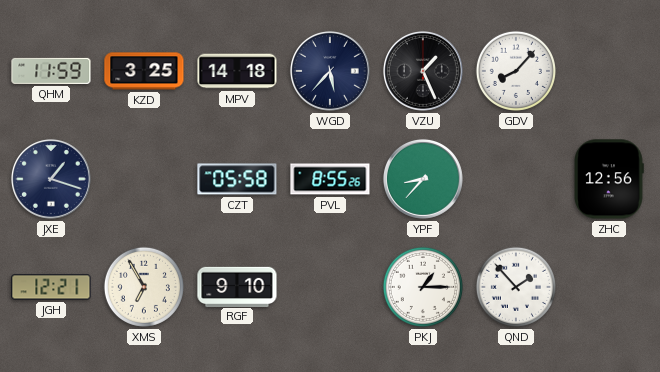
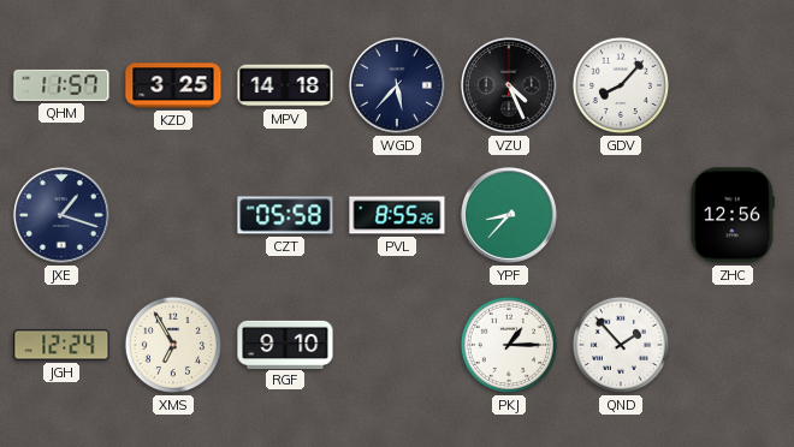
QHM: 11:59 -> 11:57 (61, 85)
VZU: 1:26 -> 4:26 (509, 85)
JGH: 12:21 -> 12:24 (61, 345)
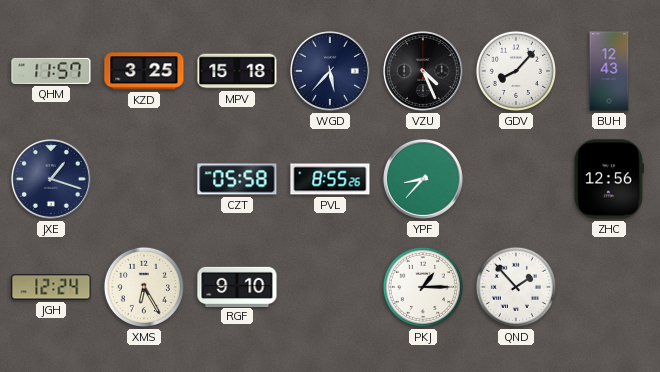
MPV: 14:18 -> 15:18 (237, 71)
BUH: none -> 12:43 (609, 71)
XMS: 6:55 -> 6:25 (144, 287)
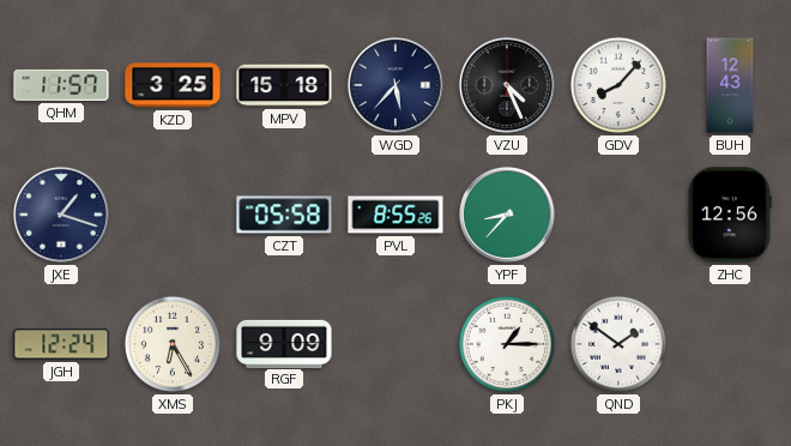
RGF: 9:10 -> 9:09 (284, 343)
QND: 1:53 -> 1:51 (618, 344)
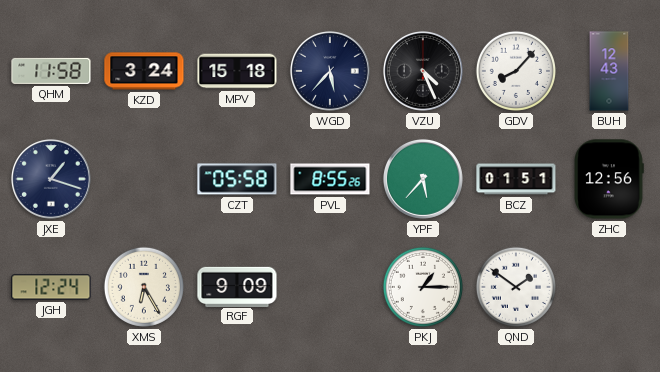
QHM: 11:57 -> 11:58 (51, 71)
KZD: 3:25 -> 3:24 (144, 71)
YPF: 8:37 -> 5:37 (423, 179)
BCZ: none -> 01:51 (516, 179)
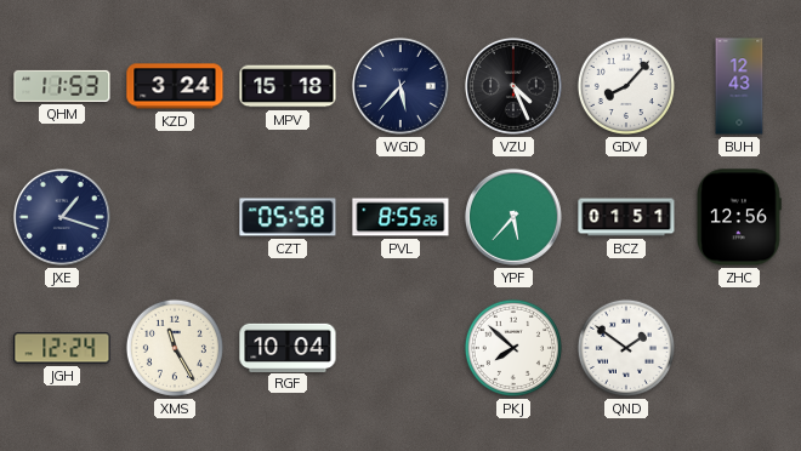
QHM: 11:58 -> 11:53 (62, 86)
XMS: 6:25 -> 11:25 (175, 348)
RGF: 9:09 -> 10:04 (288, 347)
PKJ: 1:15 -> 7:52 (513, 348)
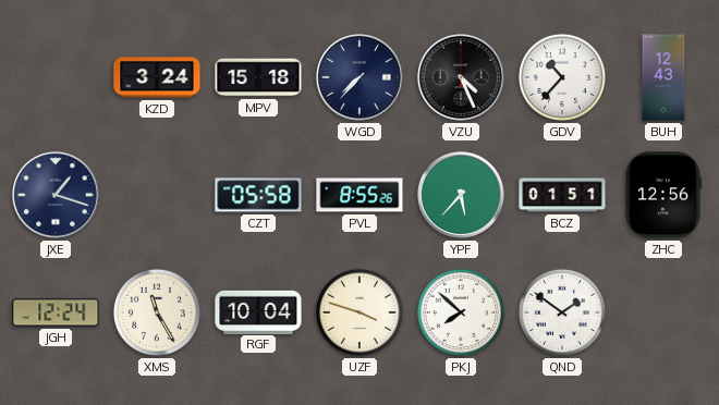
QHM: 11:53 -> none (62, 86)
WGD: 5:37 -> 7:37 (359, 77)
GDV: 8:07 -> 10:37 (562, 77)
UZF: none -> 3:48 (359, 312)
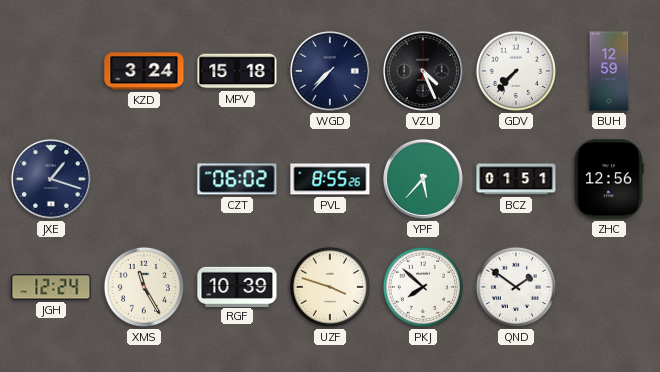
GDV: 10:37 -> 7:37 (516, 71)
BUH: 12:43 -> 12:59 (609, 71)
CZT: 05:58 -> 06:02 (237, 179)
RGF: 10:04 -> 10:39 (237, 286)
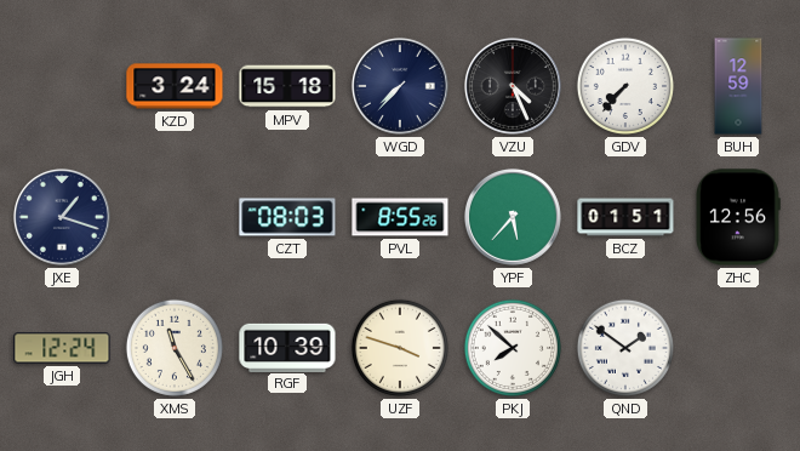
CZT: 06:02 -> 08:03 (287, 217)
